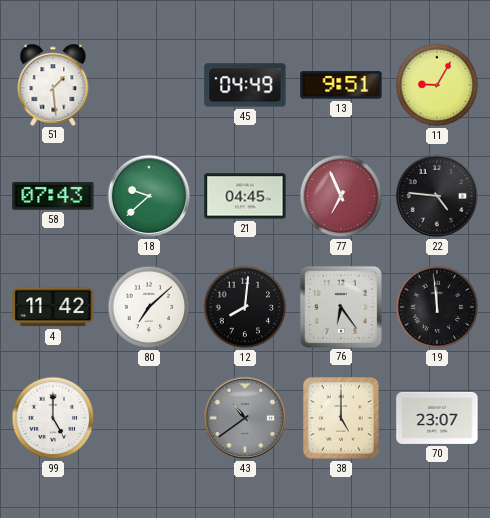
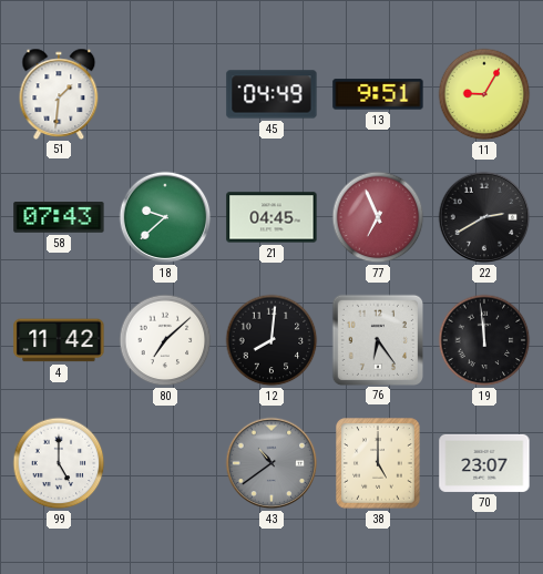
51: 1:29 -> 1:31 (59, 93)
22: 4:46 -> 2:40 (484, 217)
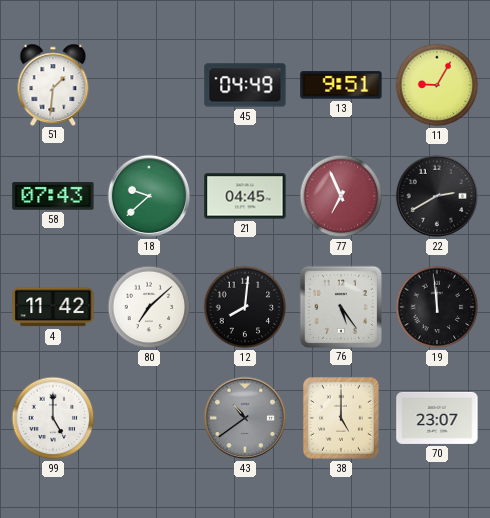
76: 6:24 -> 5:24 (340, 306)
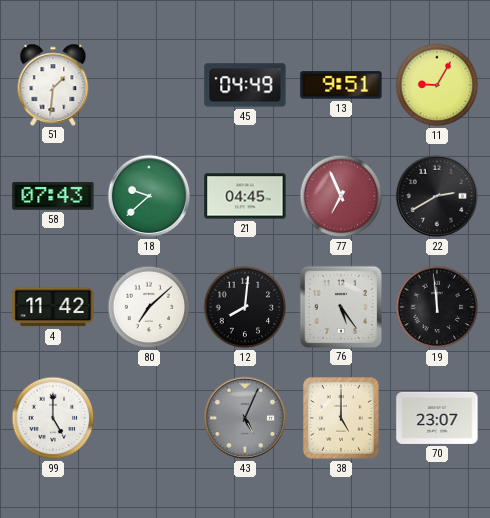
43: 10:39 -> 5:04 (245, 418)
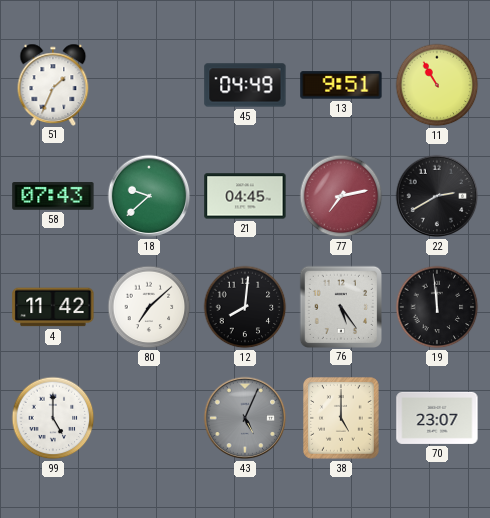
51: 1:31 -> 1:34 (53, 84)
11: 9:05 -> 10:55 (437, 85)
77: 6:56 -> 7:13 (341, 196)
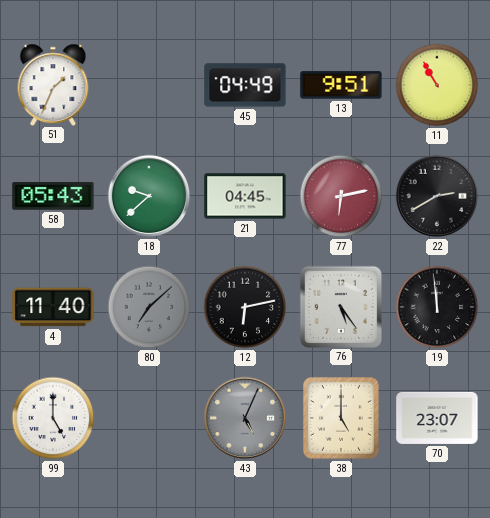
58: 07:43 -> 05:43 (53, 197)
77: 7:13 -> 6:13 (341, 196)
4: 11:42 -> 11:40 (53, 307)
80 dial: white -> grey (149, 307)
12: 8:01 -> 6:13 (245, 307)
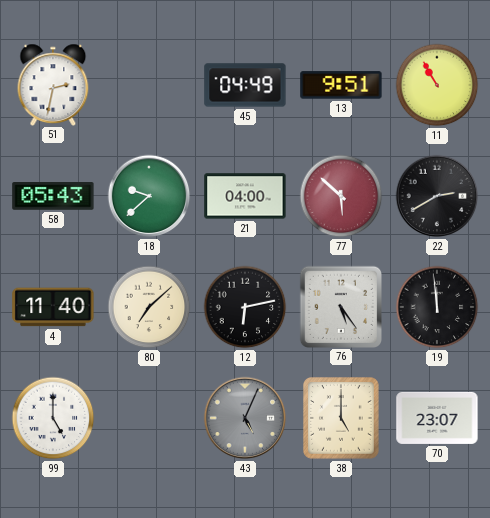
51: 1:34 -> 2:32 (53, 84)
21: 04:45 -> 04:00 (245, 196)
77: 6:13 -> 5:52 (341, 196)
80 dial: grey -> cream (149, 307)
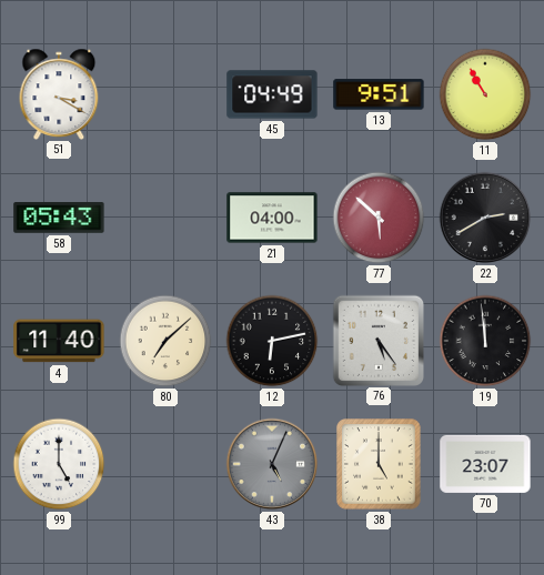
51: 2:32 -> 3:20 (59, 93)
18: 9:38 -> none (149, 196)
